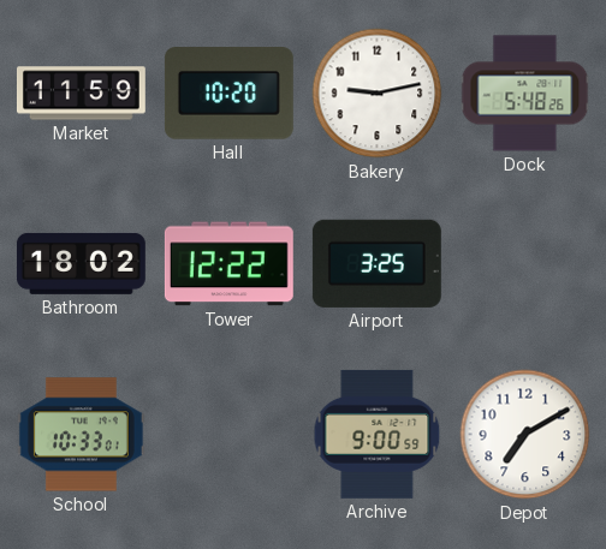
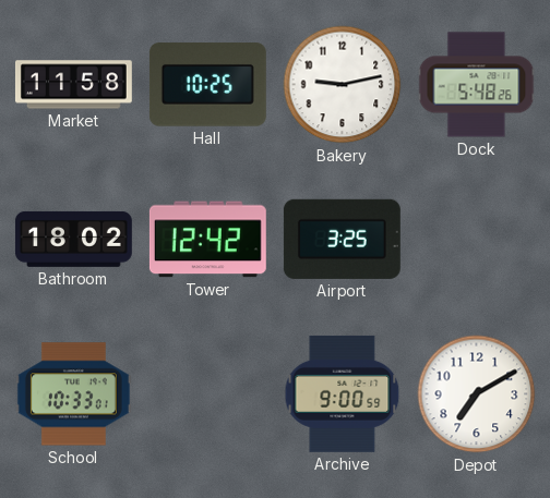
Market: 11:59 -> 11:58 (73, 85)
Hall: 10:20 -> 10:25 (207, 85)
Tower: 12:22 -> 12:42 (207, 240)
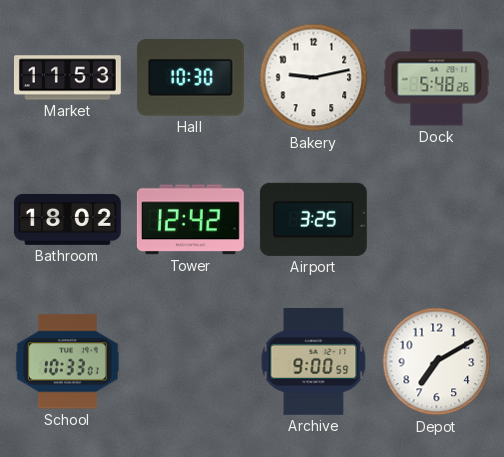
Market: 11:58 -> 11:53 (67, 78)
Hall: 10:25 -> 10:30 (190, 78)
